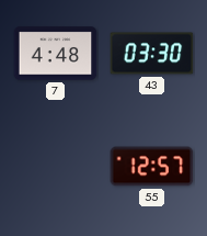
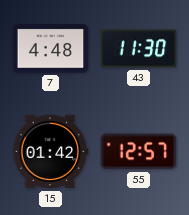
43: 03:30 -> 11:30 (139, 49)
15: none -> 01:42 (50, 152)
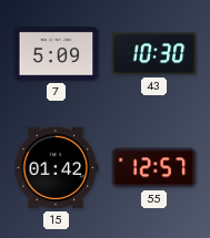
7: 4:48 -> 5:09 (57, 54)
43: 11:30 -> 10:30 (154, 54)
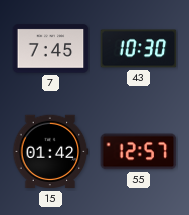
7: 5:09 -> 7:45 (51, 49)
